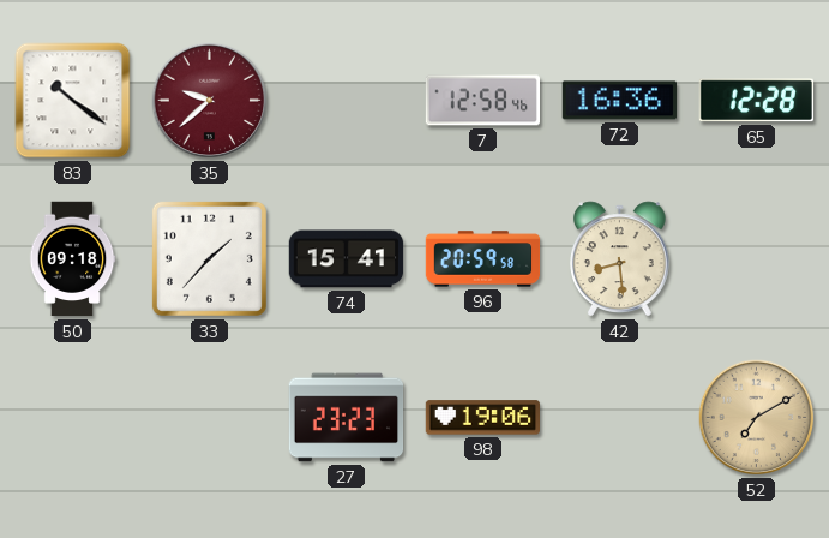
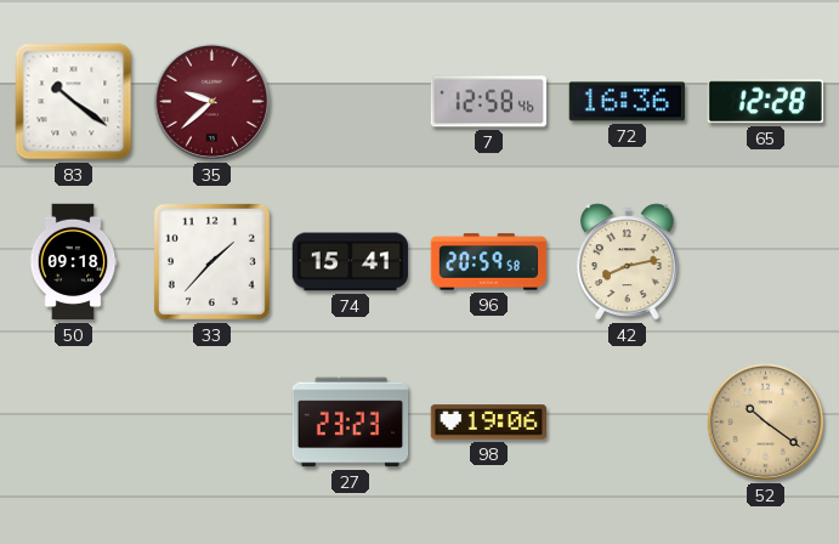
42: 8:29 -> 8:13 (627, 262)
52: 7:10 -> 10:21 (766, 423)
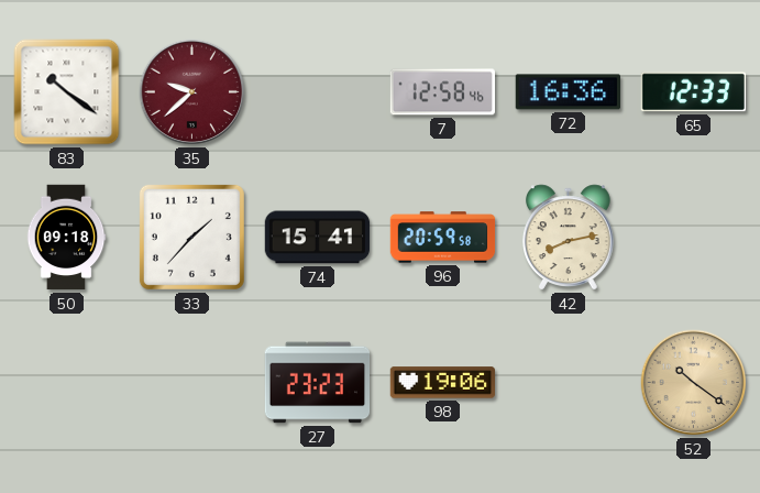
65: 12:28 -> 12:33 (693, 92)
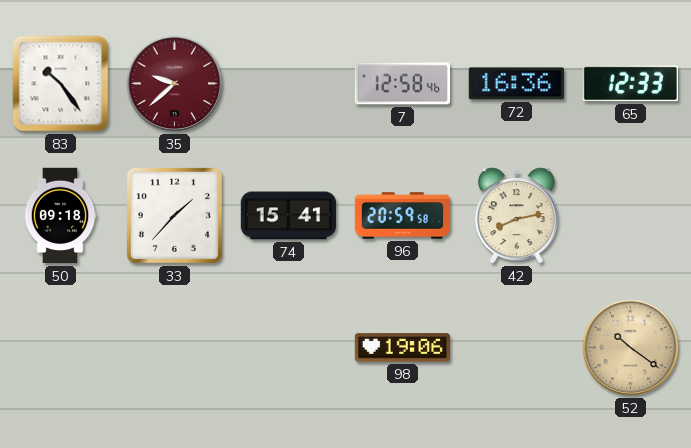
83: 10:21 -> 10:24 (61, 84)
27: 23:23 -> none (318, 383)
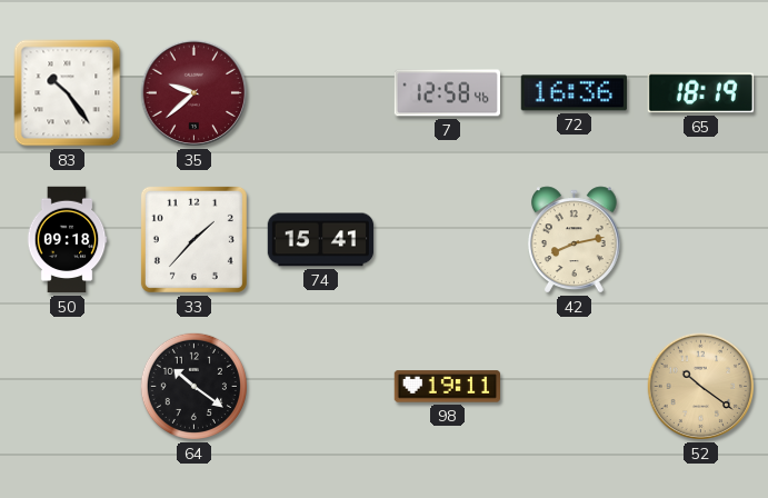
65: 12:33 -> 18:19 (700, 93)
96: 20:59 -> none (403, 216)
64: none -> 10:21 (193, 386)
98: 19:06 -> 19:11 (447, 387)
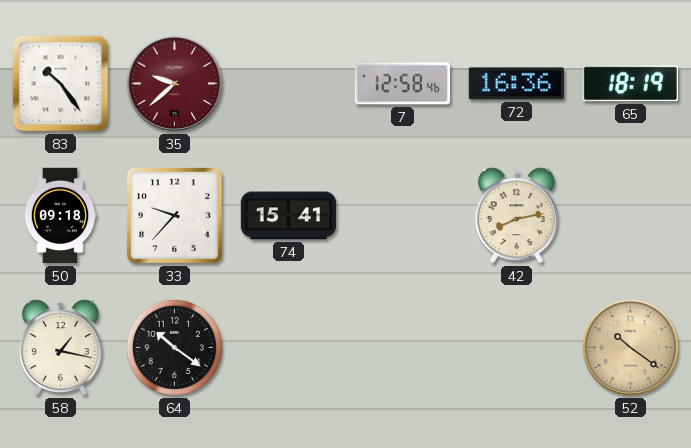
33: 1:37 -> 9:37 (174, 215)
58: none -> 1:17 (60, 348)
98: 19:11 -> none (447, 387)
